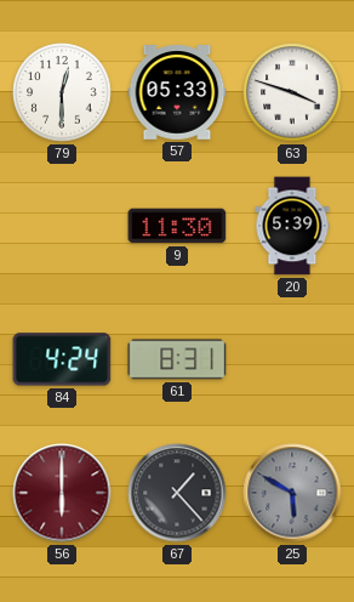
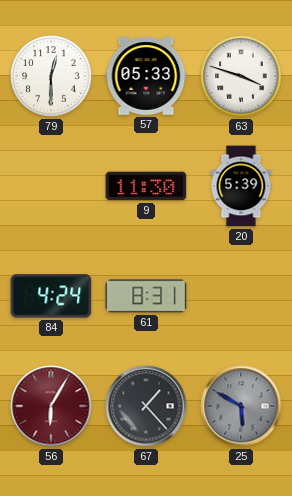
56: 6:00 -> 6:05 (51, 406)
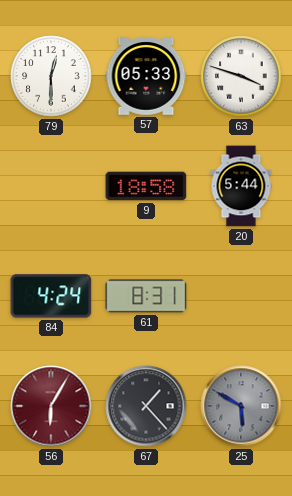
9: 11:30 -> 18:58 (146, 186)
20: 5:39 -> 5:44 (241, 186)
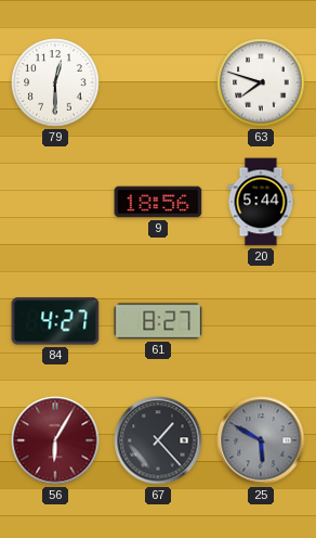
57: 05:33 -> none (146, 76)
63: 3:48 -> 7:48 (261, 82)
9: 18:58 -> 18:56 (158, 202)
84: 4:24 -> 4:27 (55, 321)
61: 8:31 -> 8:27 (158, 321)
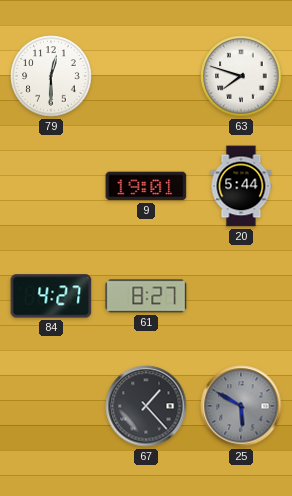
9: 18:56 -> 19:01 (146, 186)
56: 6:05 -> none (55, 440)
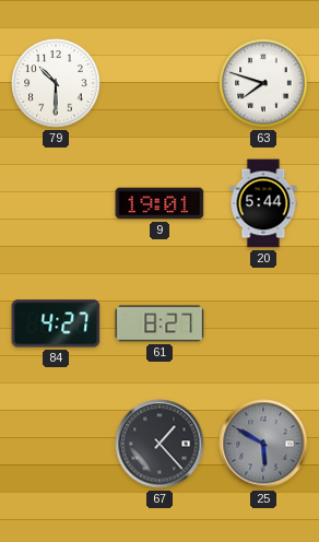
79: 12:30 -> 10:30 (56, 83)
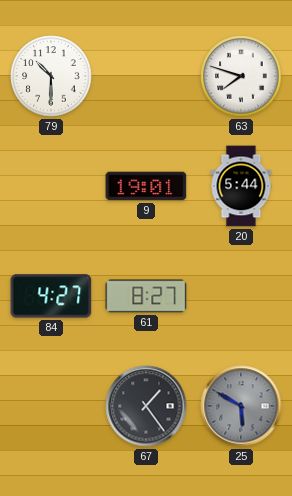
67: 1:23 -> 1:24 (146, 406)
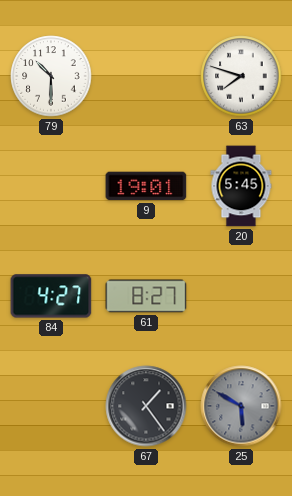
20: 5:44 -> 5:45 (241, 186)
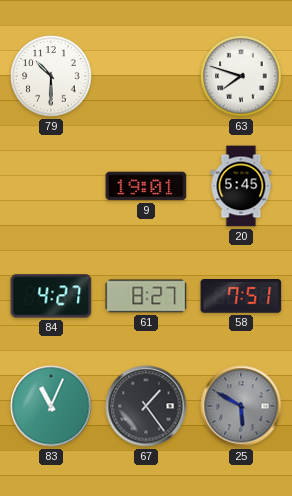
58: none -> 7:51 (241, 297)
83: none -> 11:04 (51, 406)
